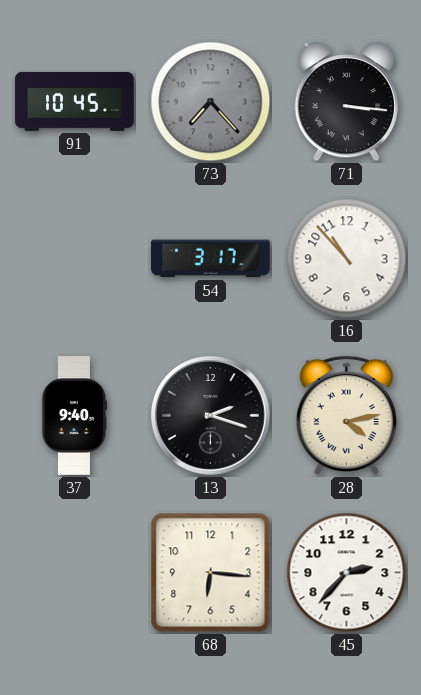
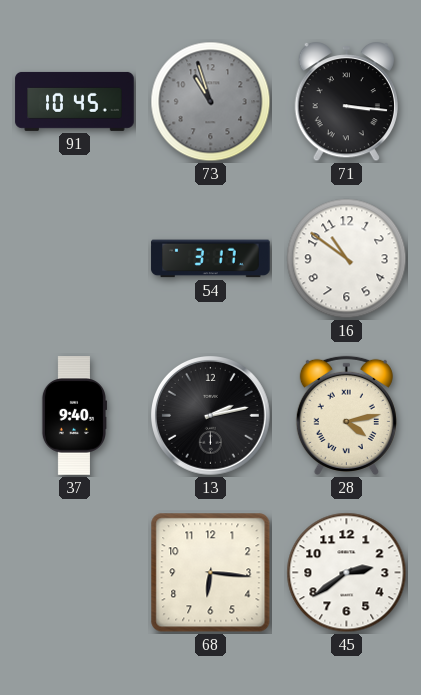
73: 7:23 -> 10:57 (211, 102)
16: 10:53 -> 10:51 (347, 259)
13: 2:18 -> 2:13 (211, 416)
45: 2:37 -> 2:39 (347, 573)
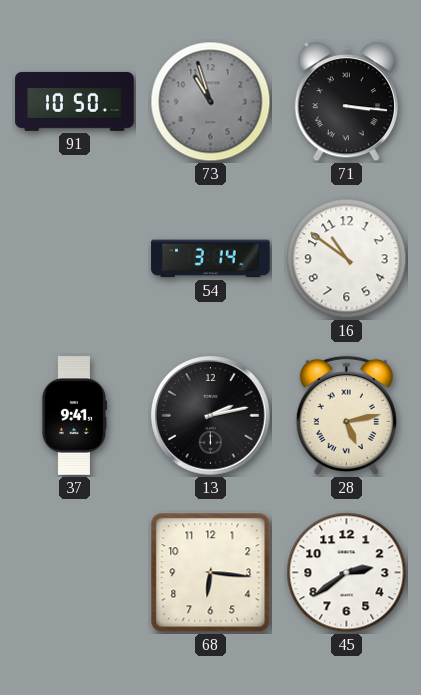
91: 10:45 -> 10:50 (75, 101)
54: 3:17 -> 3:14 (211, 259)
37: 9:40 -> 9:41 (73, 416)
28: 4:13 -> 5:13 (346, 415)
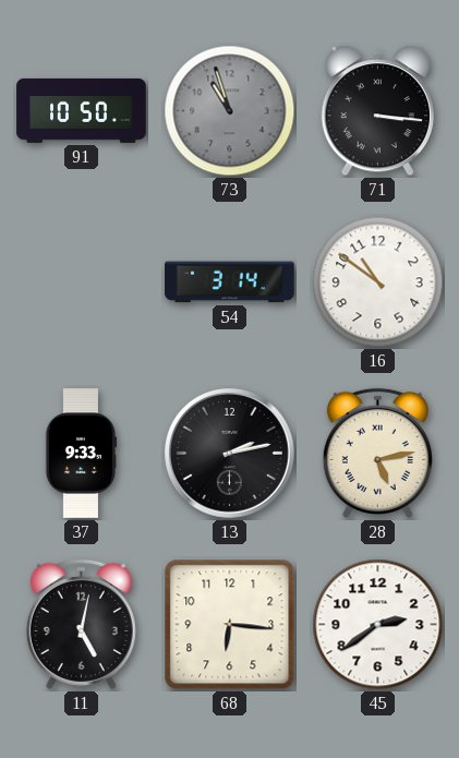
37: 9:41 -> 9:33 (80, 454)
11: none -> 5:02 (81, 624)
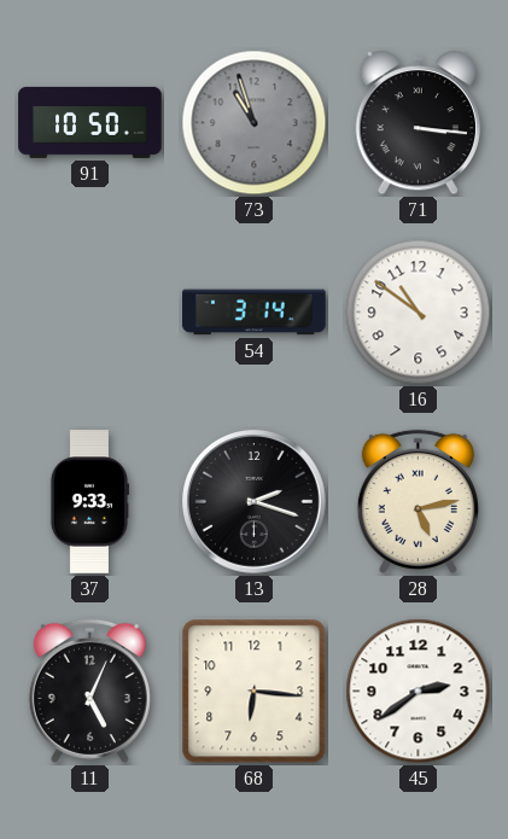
13: 2:13 -> 2:18 (255, 502)
11: 5:02 -> 5:04 (89, 691)
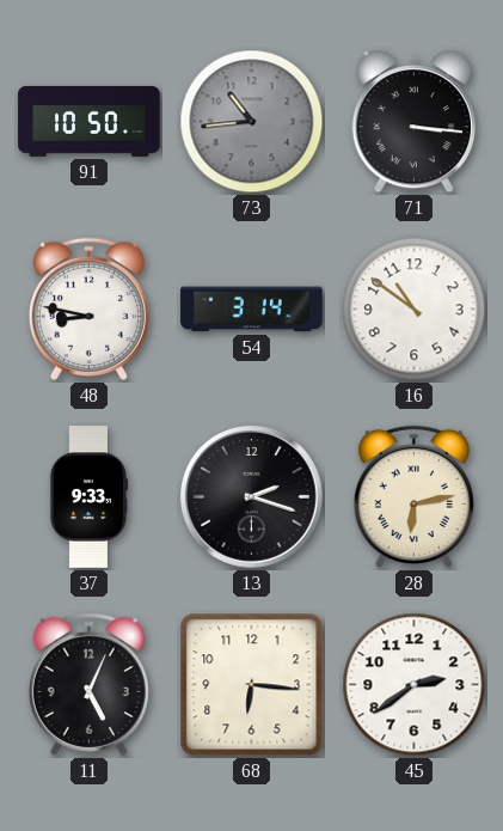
73: 10:57 -> 10:44 (252, 122)
48: none -> 8:47 (88, 308)
28: 5:13 -> 6:13 (413, 496)
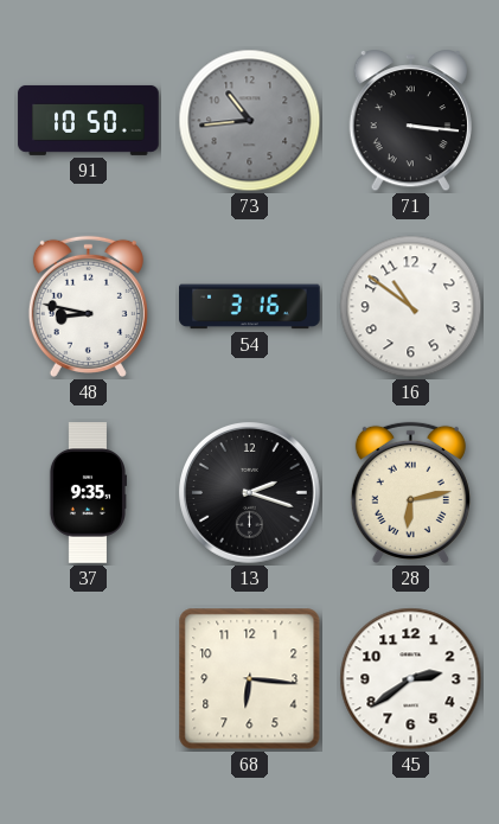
54: 3:14 -> 3:16 (250, 307)
37: 9:33 -> 9:35 (87, 493)
11: 5:04 -> none (88, 684)
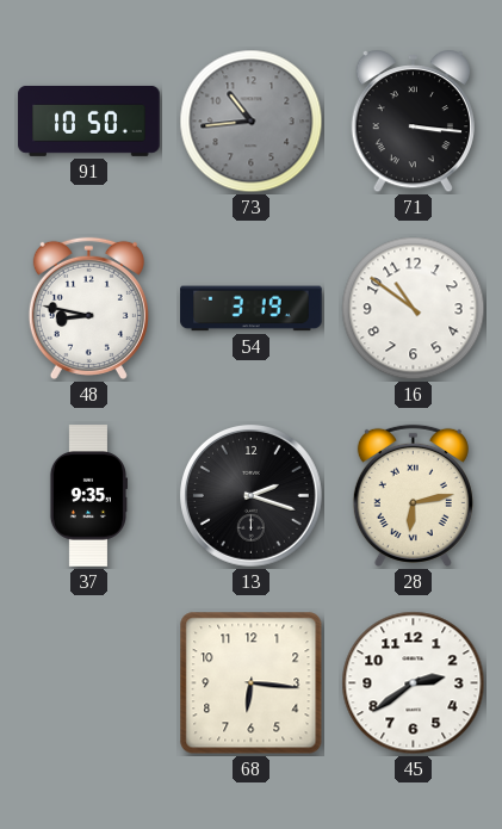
54: 3:16 -> 3:19 (252, 309)
